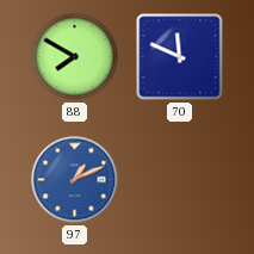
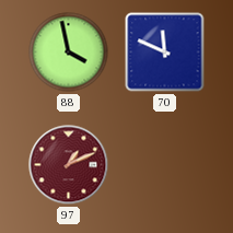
88: 7:50 -> 3:58 (69, 53)
97 dial: blue -> burgundy (69, 165)
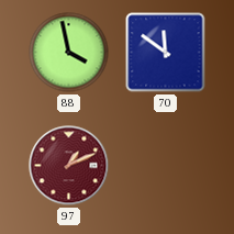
70: 11:49 -> 11:51 (166, 53)
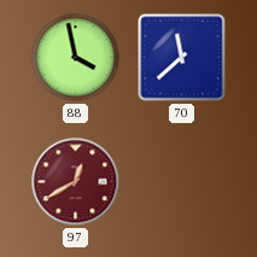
70: 11:51 -> 11:38 (182, 58)
97: 1:11 -> 12:40 (76, 182)
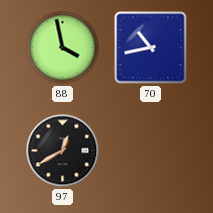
70: 11:38 -> 10:43 (151, 48)
97 dial: burgundy -> black (63, 151)
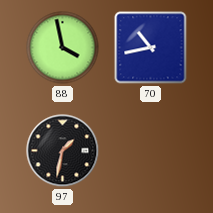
97: 12:40 -> 1:32 (63, 151)
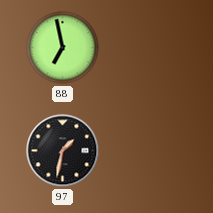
88: 3:58 -> 6:58 (63, 48)
70: 10:43 -> none (151, 48)
